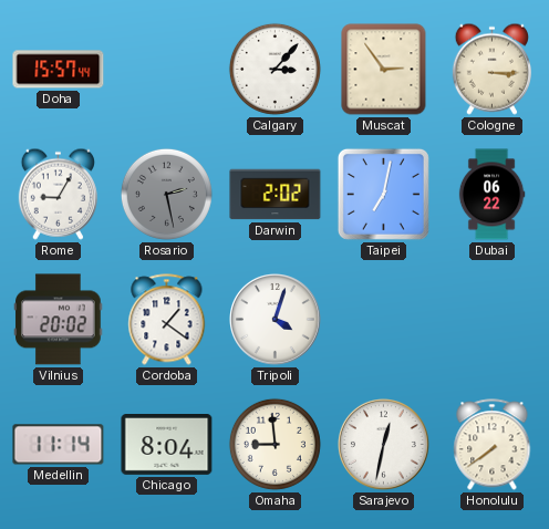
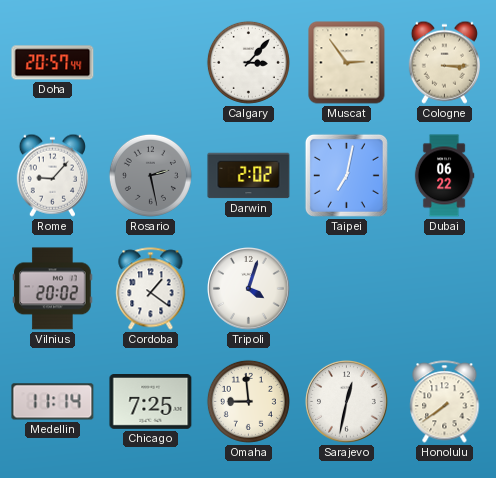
Doha: 15:57 -> 20:57 (53, 63)
Rome: 9:05 -> 9:07 (52, 175)
Chicago: 8:04 -> 7:25 (151, 402)
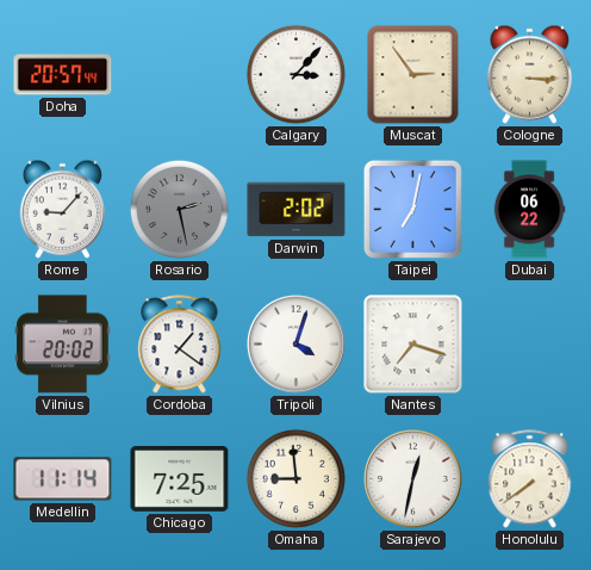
Nantes: none -> 7:18 (413, 345)
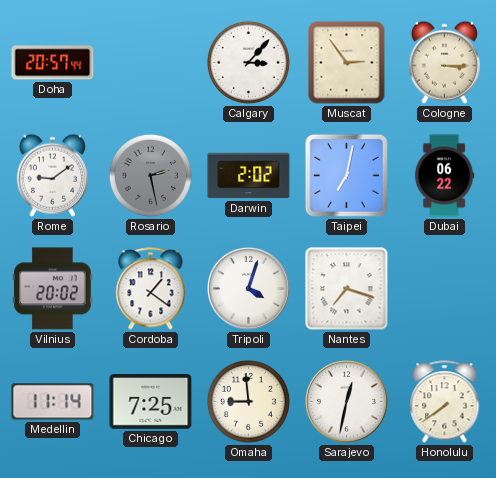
Rome: 9:07 -> 9:09 (52, 175)
